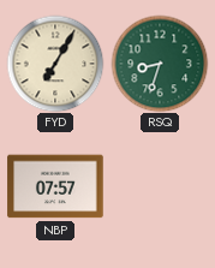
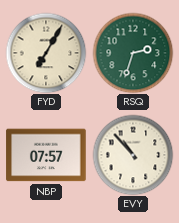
RSQ: 8:33 -> 2:33 (133, 53)
EVY: none -> 10:53 (133, 155)
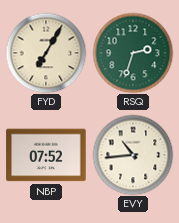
NBP: 07:57 -> 07:52 (46, 155)
EVY: 10:53 -> 10:44 (133, 155)
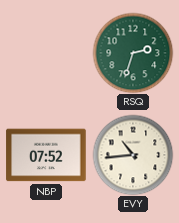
FYD: 7:05 -> none (46, 53)
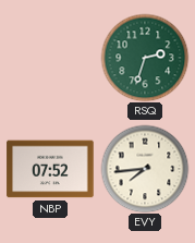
EVY: 10:44 -> 7:44 (145, 169)
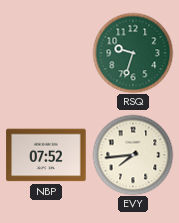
RSQ: 2:33 -> 9:33 (133, 53)
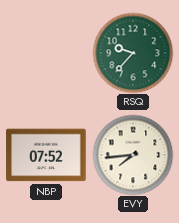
RSQ: 9:33 -> 9:37 (133, 53)
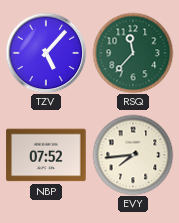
TZV: none -> 5:07 (46, 53)
RSQ: 9:37 -> 11:37 (133, 53)
